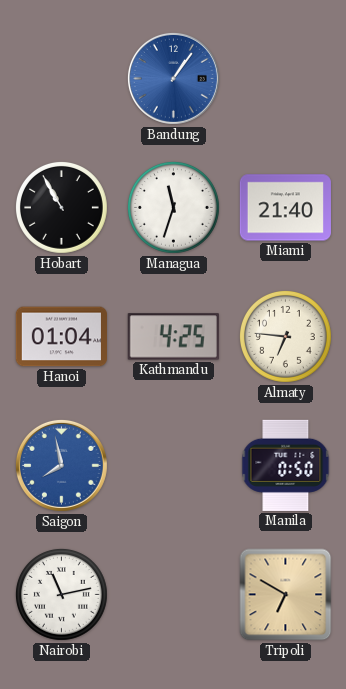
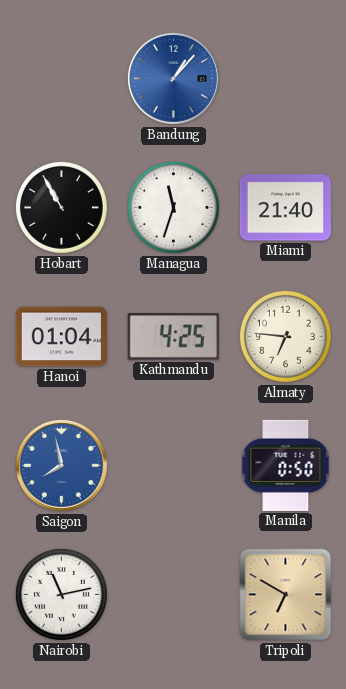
Bandung: 1:06 -> 1:07 (173, 78)
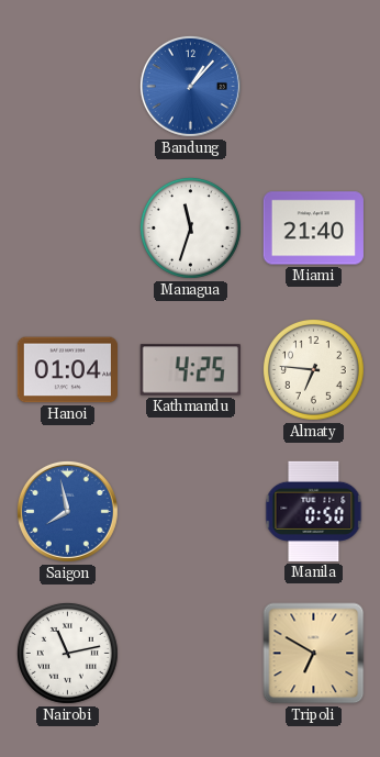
Hobart: 10:55 -> none (61, 207)
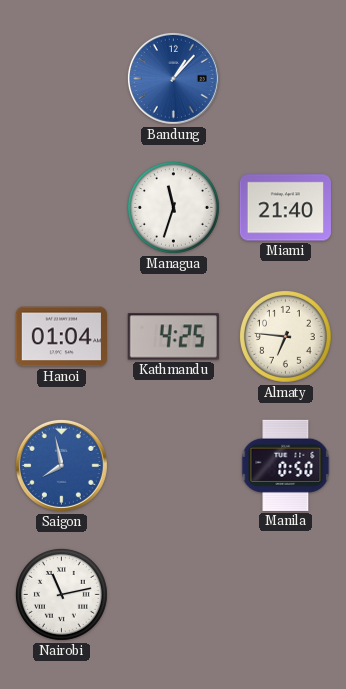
Tripoli: 6:50 -> none (314, 654)
